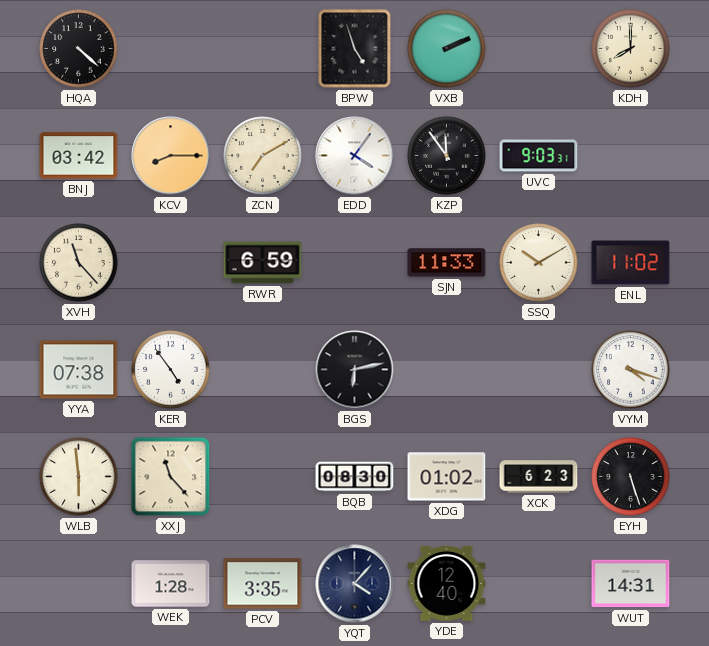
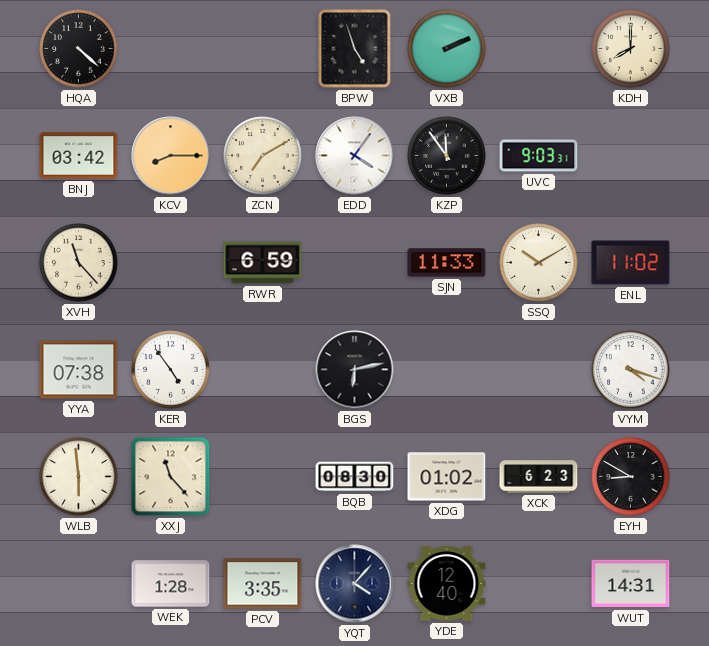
EYH: 5:27 -> 8:50 (631, 477)
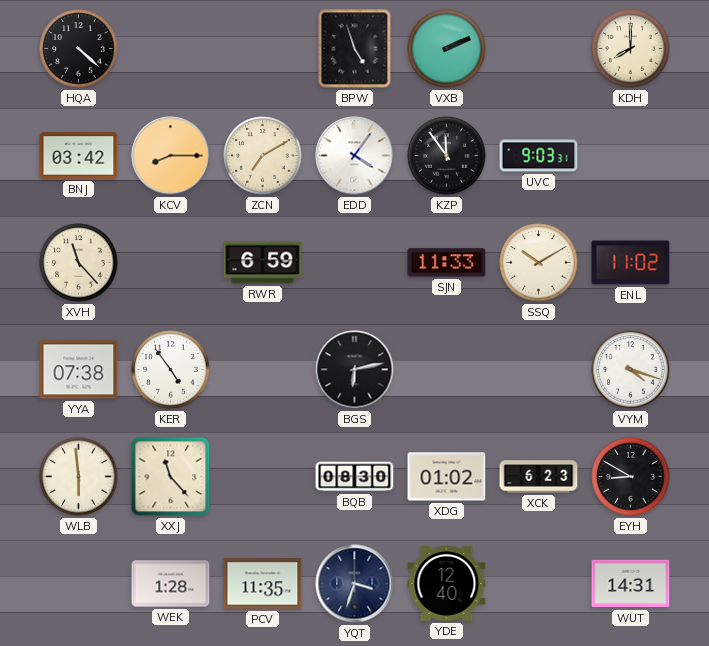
PCV: 3:35 -> 11:35 (263, 584)
YQT: 4:07 -> 3:33 (355, 584)
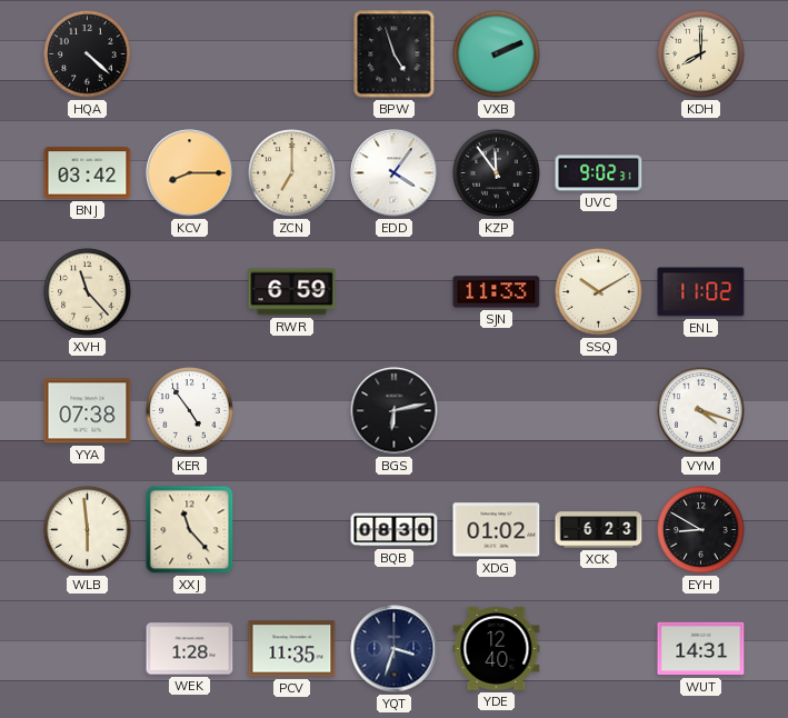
ZCN: 7:10 -> 7:00 (292, 173)
UVC: 9:03 -> 9:02 (599, 173)
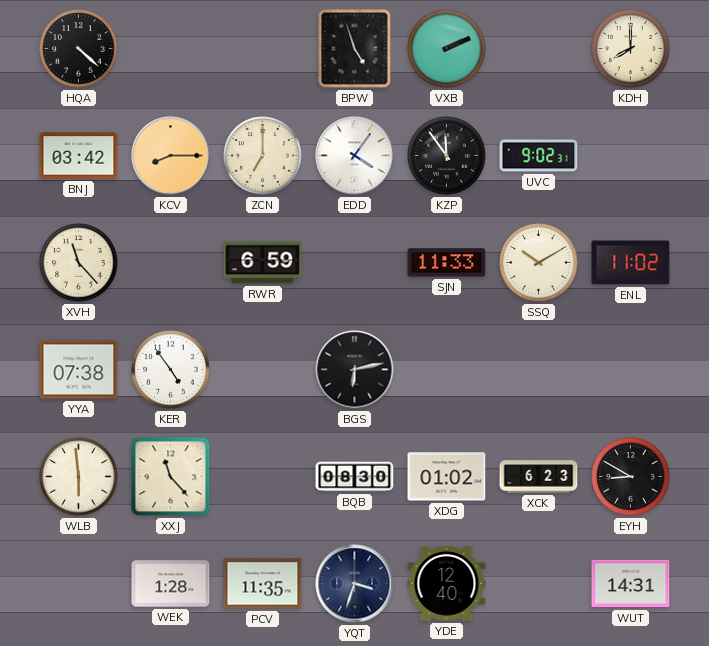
VYM: 4:18 -> none (701, 411)
